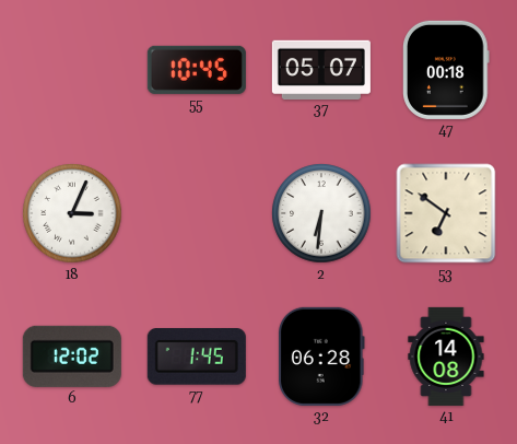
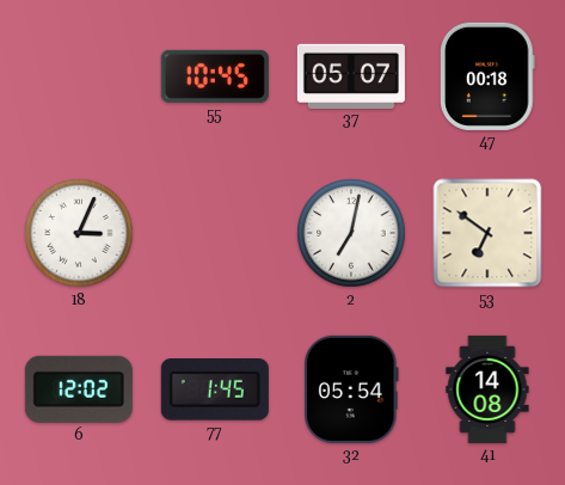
2: 6:31 -> 7:02 (351, 233)
32: 06:28 -> 05:54 (352, 389)
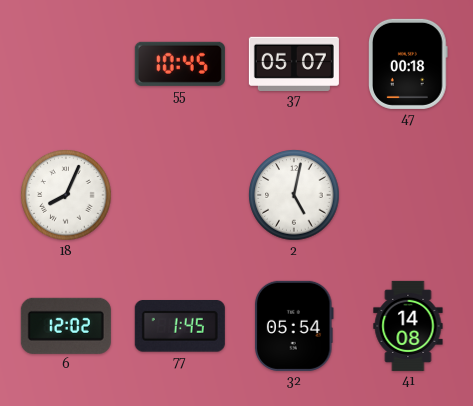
18: 3:04 -> 8:04 (66, 195)
2: 7:02 -> 5:02 (294, 195)
53: 6:51 -> none (487, 233)
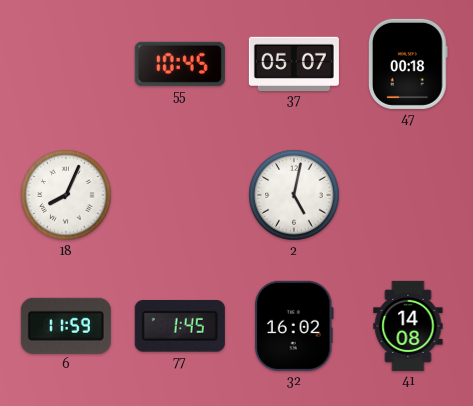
6: 12:02 -> 11:59 (66, 326)
32: 05:54 -> 16:02 (295, 326)
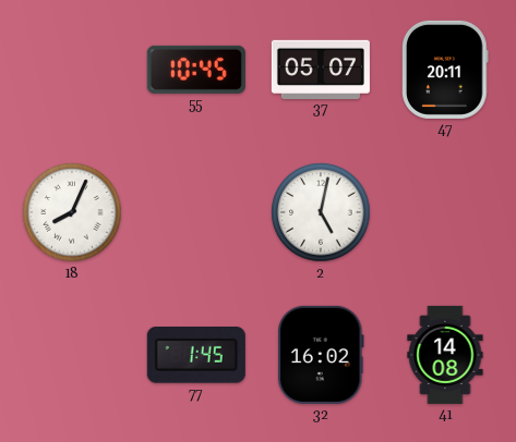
47: 00:18 -> 20:11 (446, 70)
6: 11:59 -> none (66, 326)
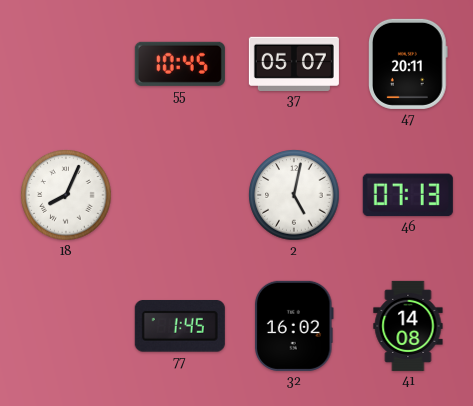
46: none -> 07:13 (408, 195)
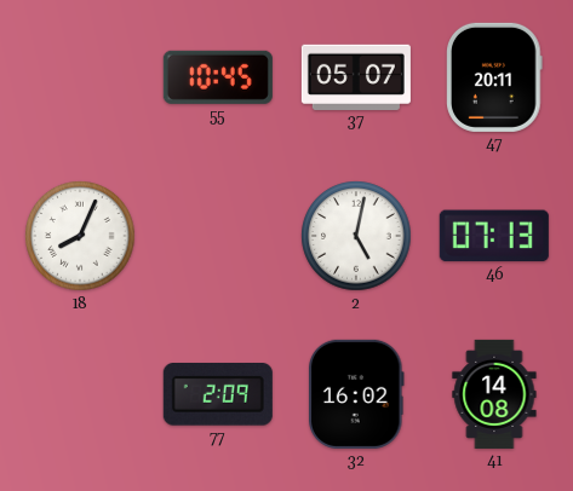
77: 1:45 -> 2:09 (218, 395)
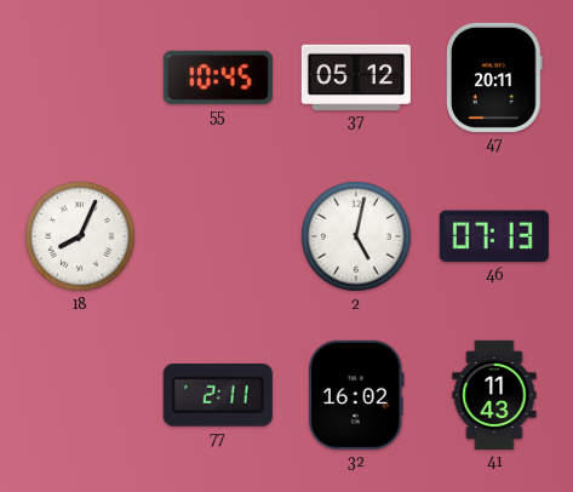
37: 05:07 -> 05:12 (356, 76)
77: 2:09 -> 2:11 (218, 396)
41: 14:08 -> 11:43 (494, 395)
